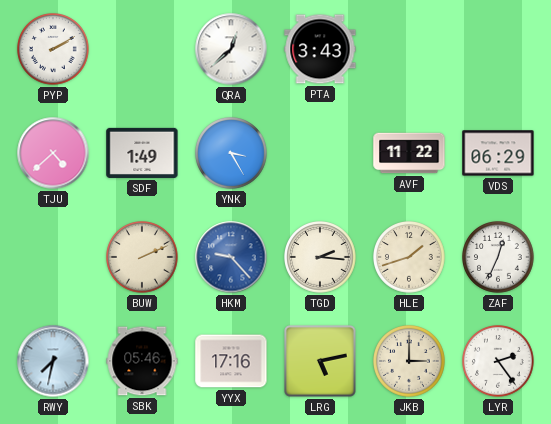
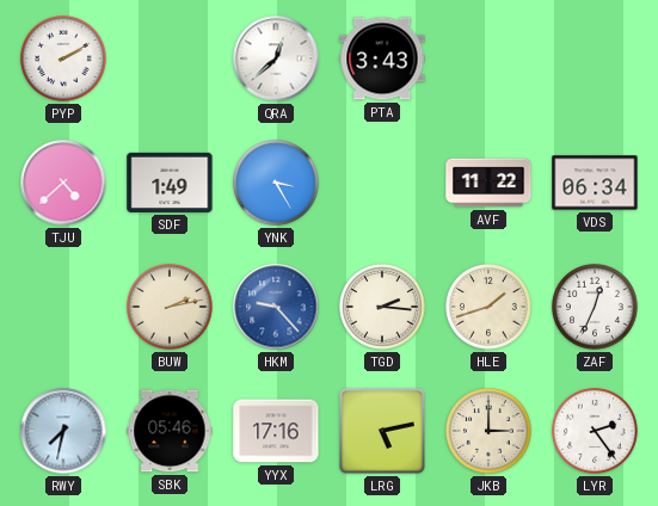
VDS: 06:29 -> 06:34 (595, 183)
BUW: 2:11 -> 2:13 (171, 308)
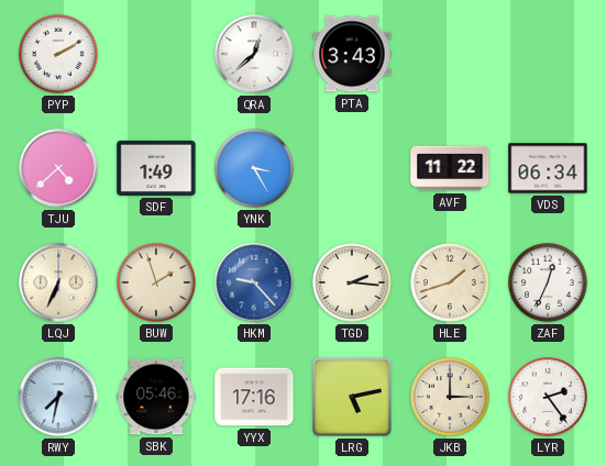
LQJ: none -> 6:34 (58, 282)
BUW: 2:13 -> 1:57 (157, 284)
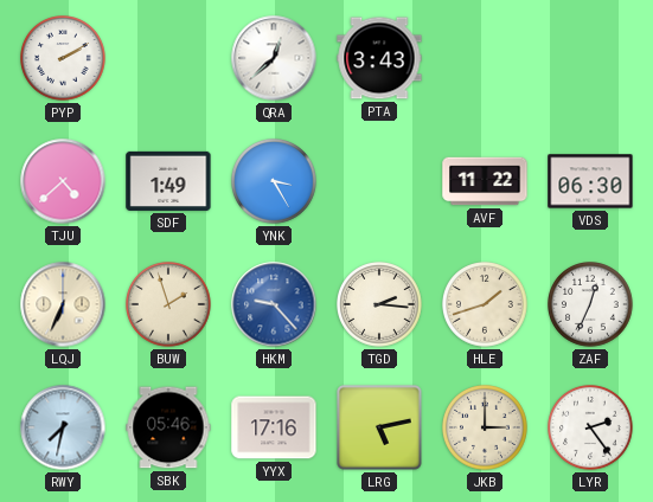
VDS: 06:34 -> 06:30 (590, 181)
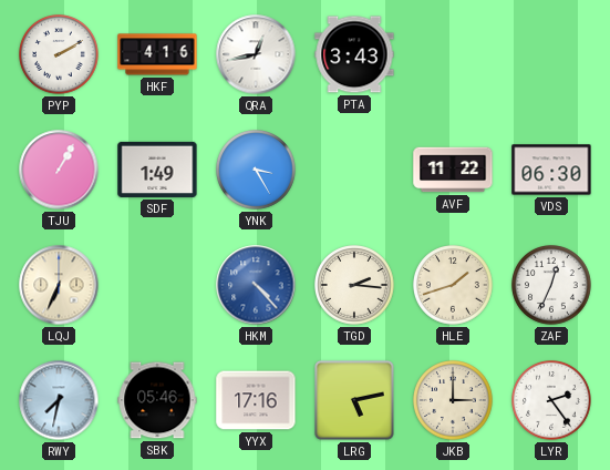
HKF: none -> 4:16 (157, 54)
QRA: 12:38 -> 12:43 (256, 54)
TJU: 4:38 -> 1:05 (59, 170)
BUW: 1:57 -> none (169, 305)
HKM: 9:23 -> 4:23 (256, 285)
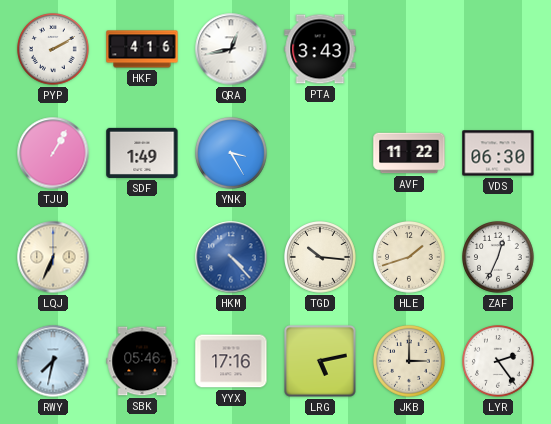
TGD: 2:16 -> 10:16 (321, 258)
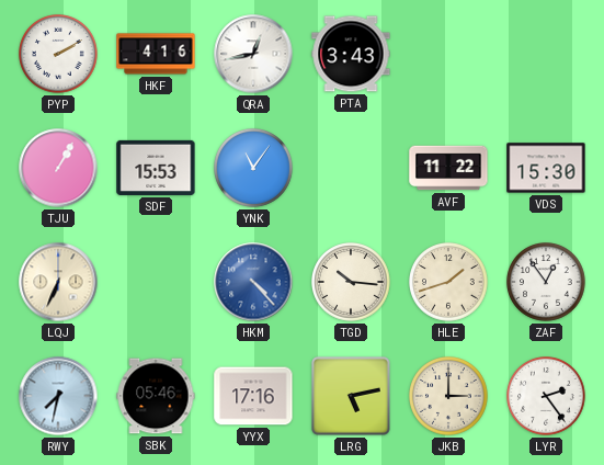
SDF: 1:49 -> 15:53 (156, 168)
YNK: 3:25 -> 11:06 (254, 169)
VDS: 06:30 -> 15:30 (546, 168)
ZAF: 12:34 -> 12:54 (547, 283)
